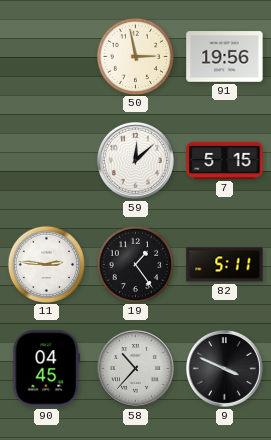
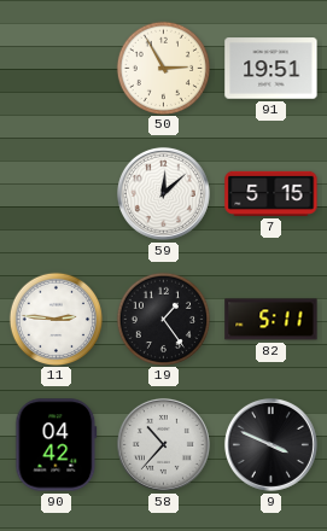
50: 2:58 -> 2:55 (163, 68)
91: 19:56 -> 19:51 (271, 69)
90: 04:45 -> 04:42 (57, 445)
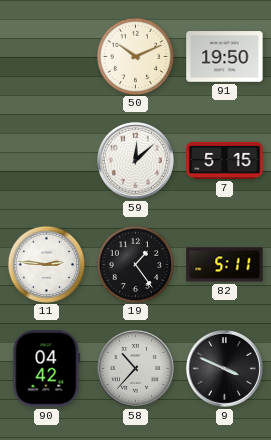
50: 2:55 -> 10:11 (135, 56)
91: 19:51 -> 19:50 (225, 57)
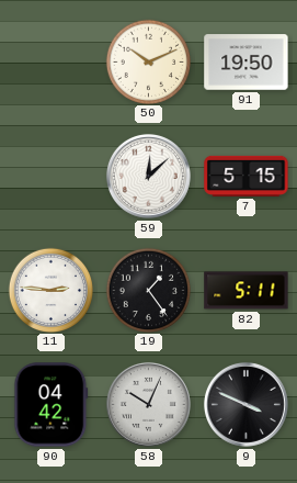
58: 10:37 -> 10:04 (148, 404)
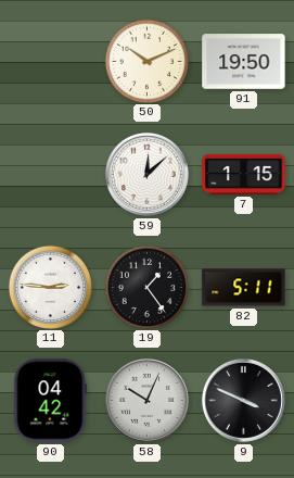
7: 5:15 -> 1:15 (244, 174)
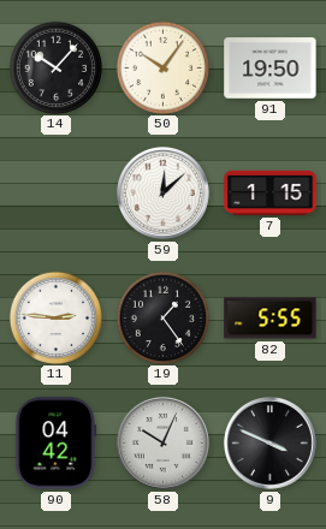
14: none -> 10:07 (55, 67)
50: 10:11 -> 10:06 (162, 67)
82: 5:11 -> 5:55 (271, 319)
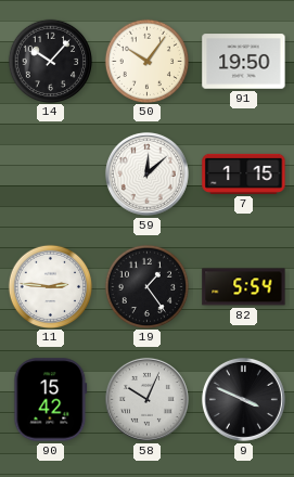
82: 5:55 -> 5:54 (244, 287)
90: 04:42 -> 15:42 (51, 400)
